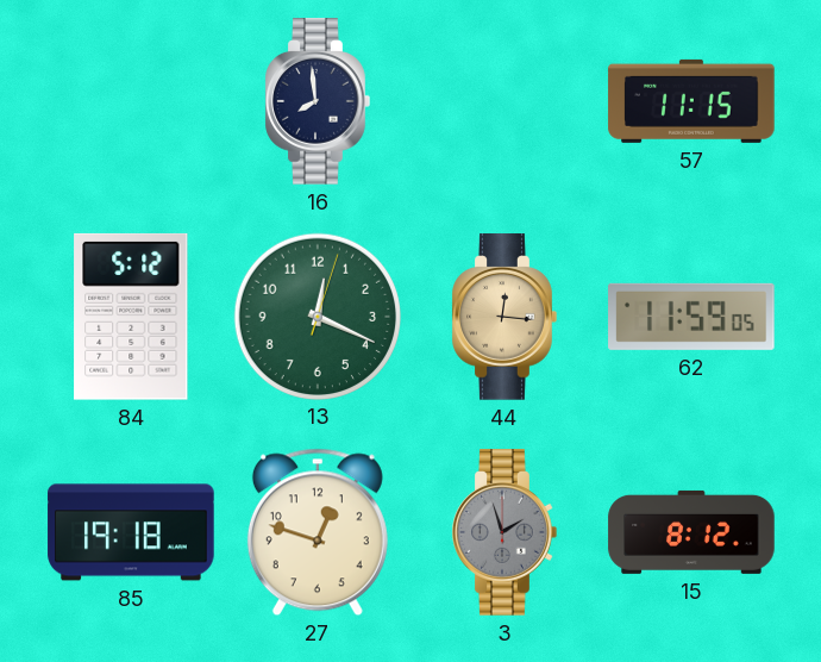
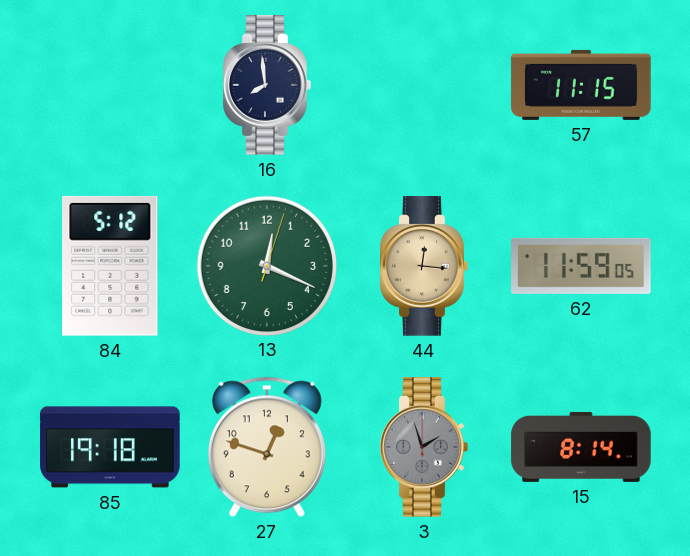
15: 8:12 -> 8:14 (581, 447)
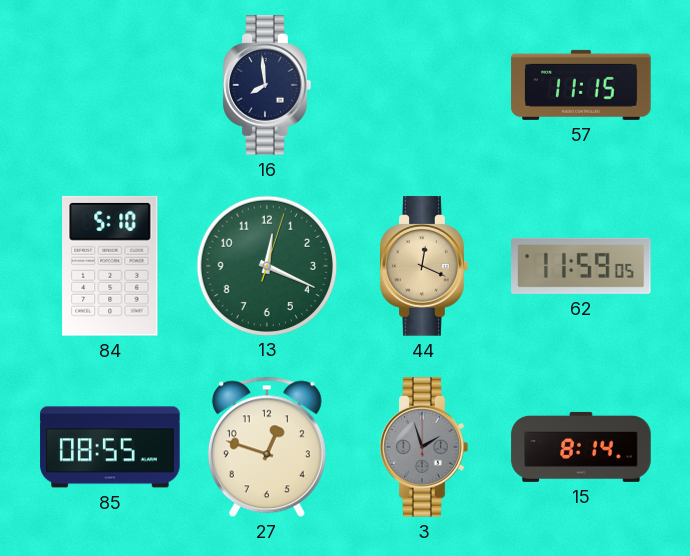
84: 5:12 -> 5:10 (110, 266)
44: 12:16 -> 12:19 (424, 266)
85: 19:18 -> 08:55 (110, 447)
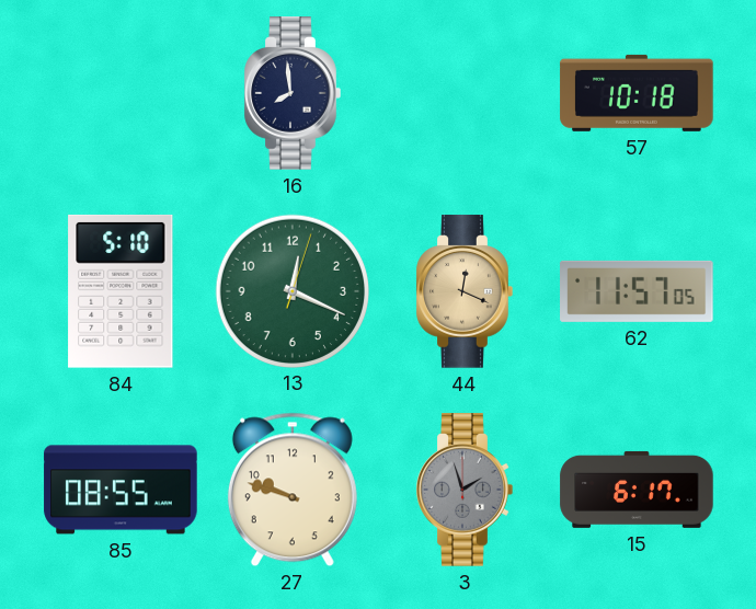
57: 11:15 -> 10:18 (637, 93)
62: 11:59 -> 11:57 (637, 291)
27: 12:48 -> 9:48 (293, 490)
15: 8:14 -> 6:17 (637, 490)
